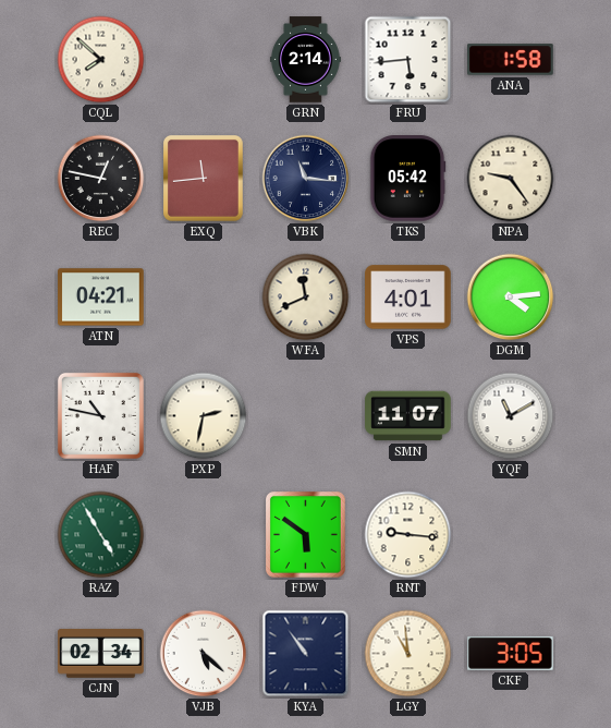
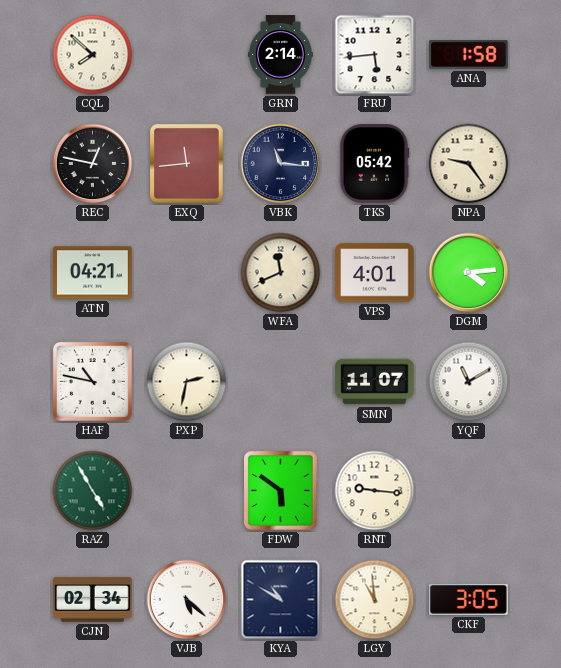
KYA: 10:54 -> 10:50 (281, 600)
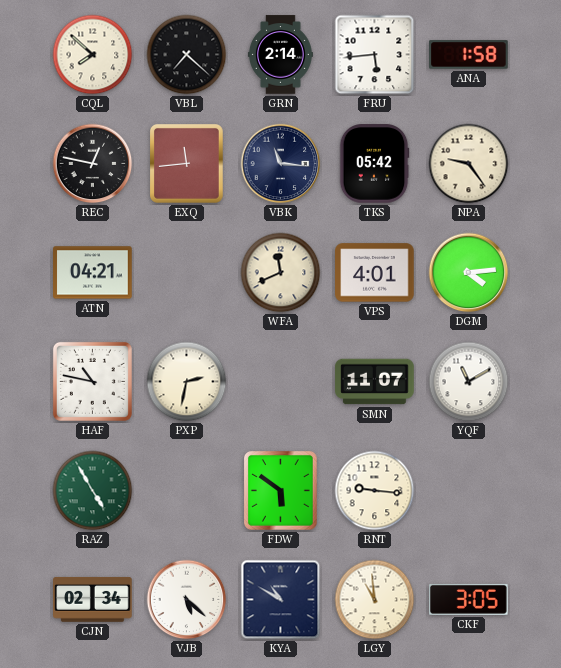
VBL: none -> 7:22 (187, 55)
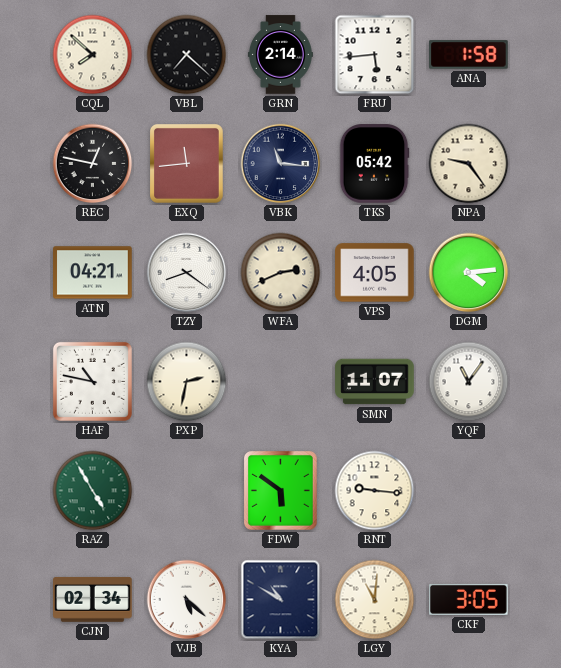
TZY: none -> 8:21 (187, 273)
WFA: 11:41 -> 2:41 (281, 273)
VPS: 4:01 -> 4:05 (375, 273)
YQF: 11:10 -> 11:06 (469, 382)
LGY: 10:59 -> 11:01 (375, 600)
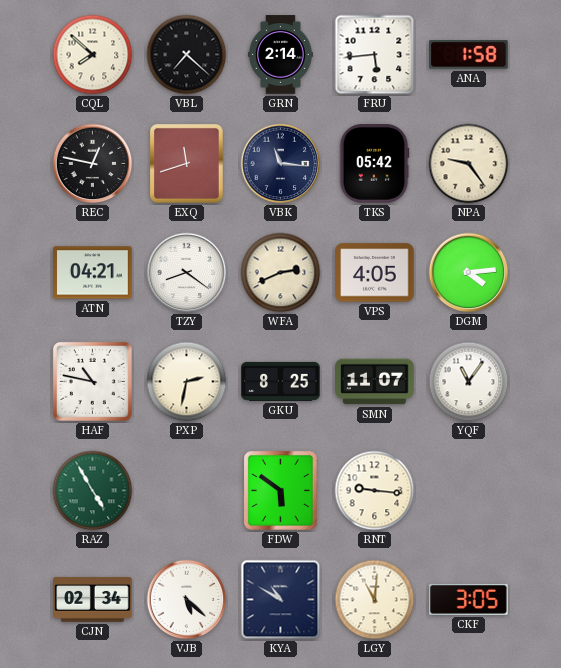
EXQ: 11:44 -> 11:42 (187, 164)
GKU: none -> 8:25 (281, 381)
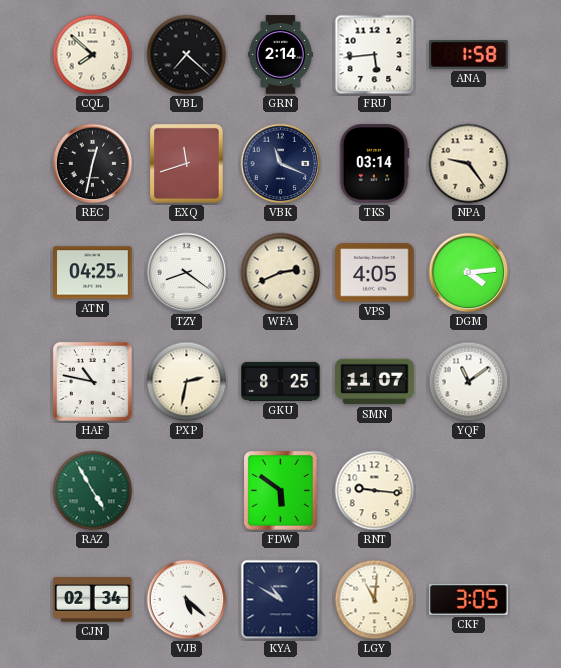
REC: 12:47 -> 12:32 (93, 164)
VBK: 11:16 -> 11:19 (281, 164)
TKS: 05:42 -> 03:14 (374, 164)
ATN: 04:21 -> 04:25 (93, 273)
YQF: 11:06 -> 11:09 (469, 382)
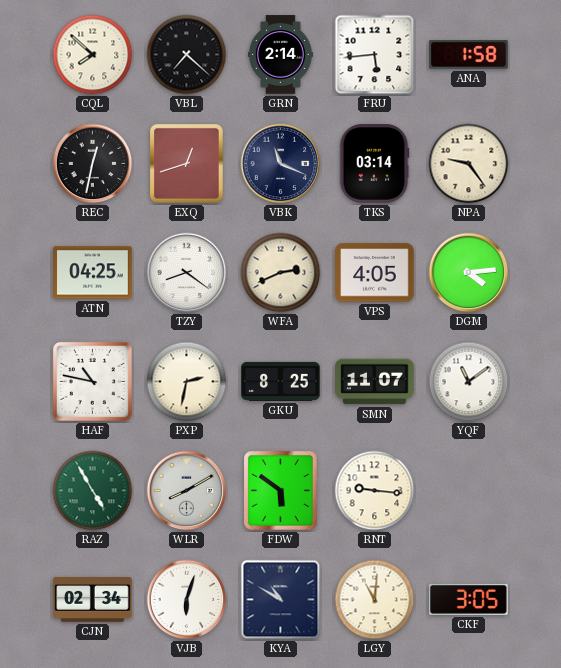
EXQ: 11:42 -> 12:42 (187, 164)
WLR: none -> 8:10 (187, 491)
VJB: 5:22 -> 6:03 (187, 600)
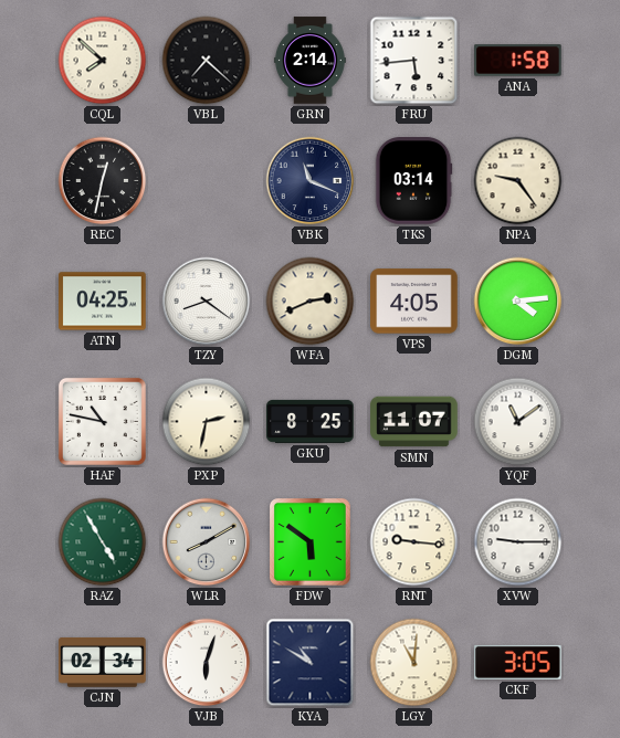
EXQ: 12:42 -> none (187, 164)
XVW: none -> 9:15 (518, 542)
